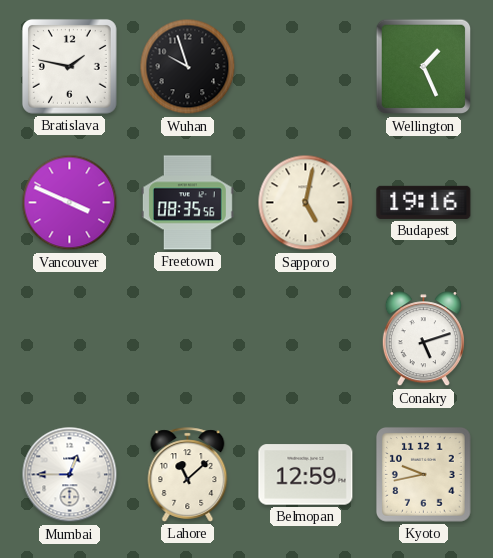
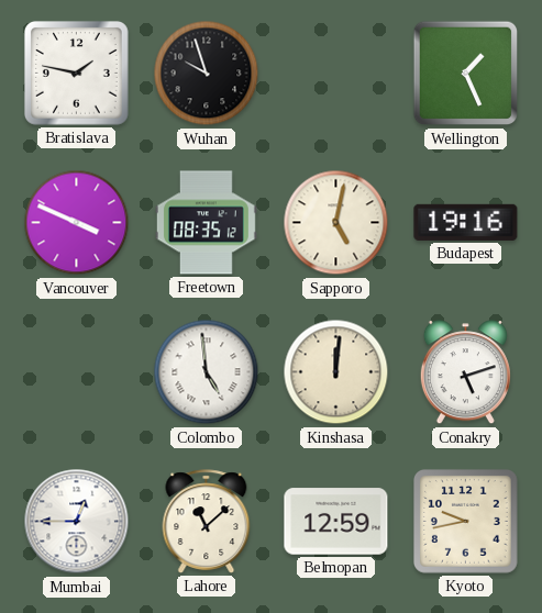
Freetown: 08:35:56 -> 08:35:12 (206, 223)
Colombo: none -> 4:59 (207, 372)
Kinshasa: none -> 12:01 (336, 372)
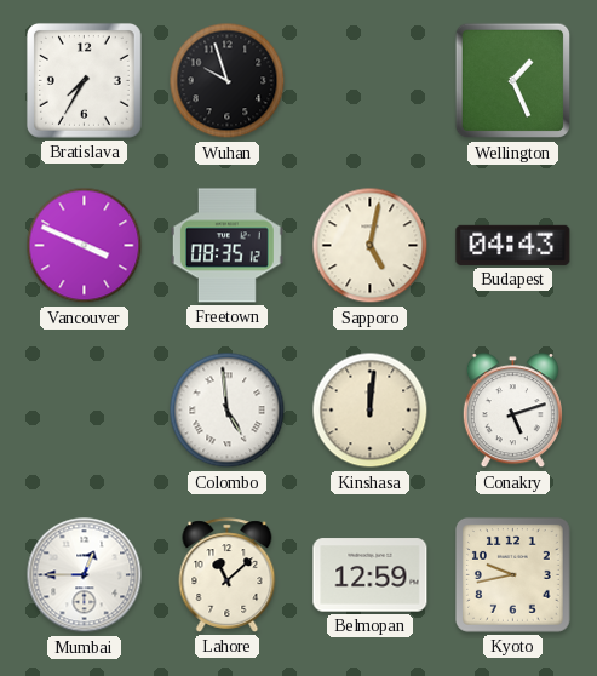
Bratislava: 1:47 -> 7:35 (84, 80)
Budapest: 19:16 -> 04:43 (513, 245)
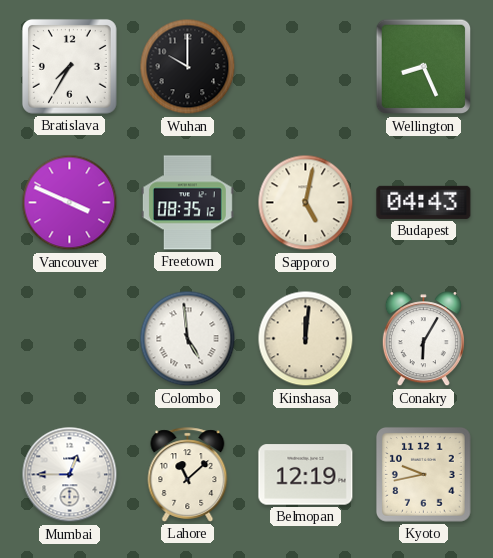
Wuhan: 9:57 -> 10:00 (188, 67)
Wellington: 1:26 -> 8:26 (424, 67)
Conakry: 5:12 -> 6:05 (423, 339)
Belmopan: 12:59 -> 12:19 (306, 475)
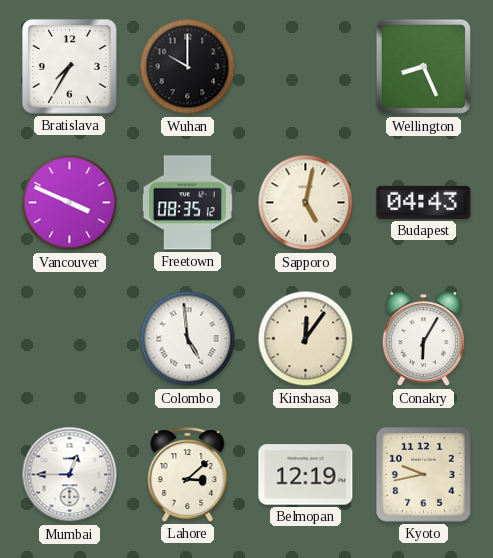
Kinshasa: 12:01 -> 12:06 (306, 339)
Lahore: 11:08 -> 3:08 (188, 475)
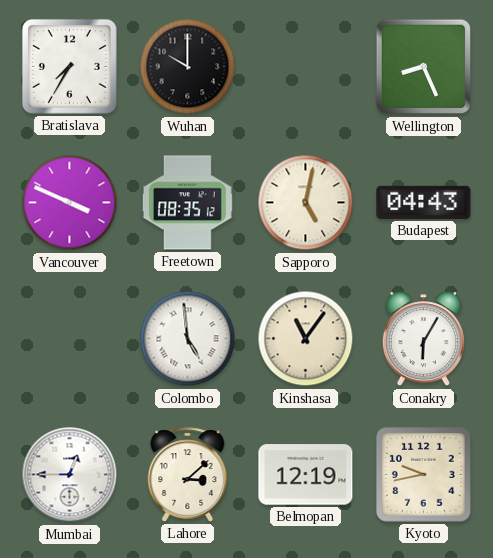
Kinshasa: 12:06 -> 11:06 (306, 339)
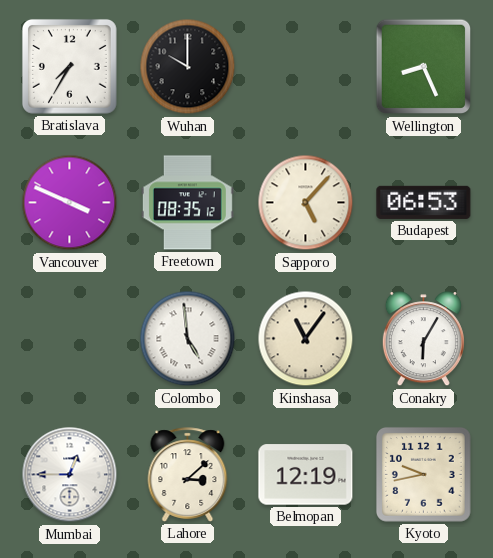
Sapporo: 5:02 -> 5:07 (306, 203)
Budapest: 04:43 -> 06:53 (424, 202)
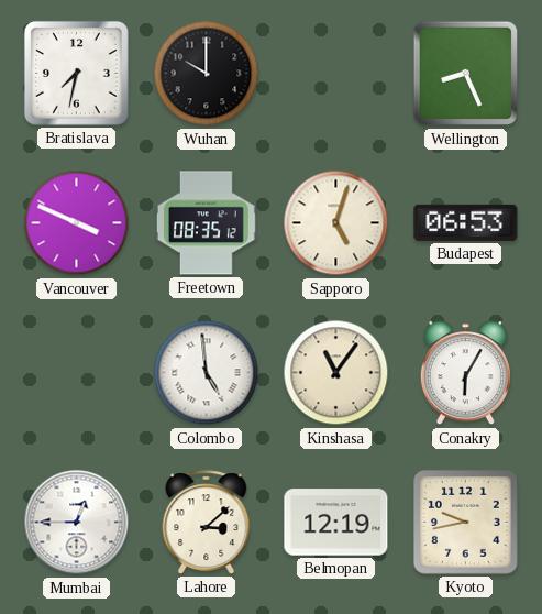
Bratislava: 7:35 -> 7:32 (76, 73)
Sapporo: 5:07 -> 5:03 (336, 223)
